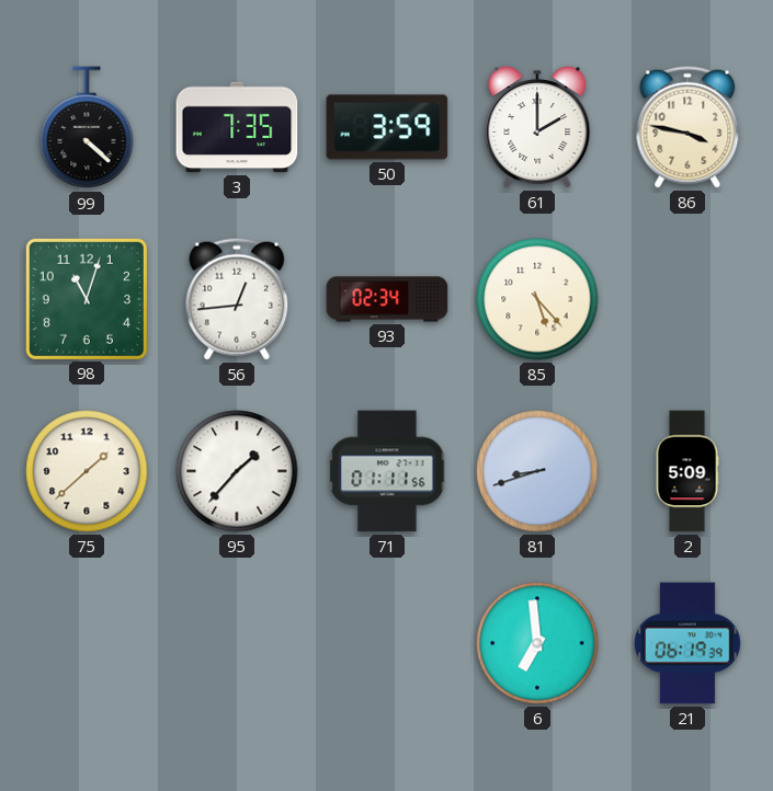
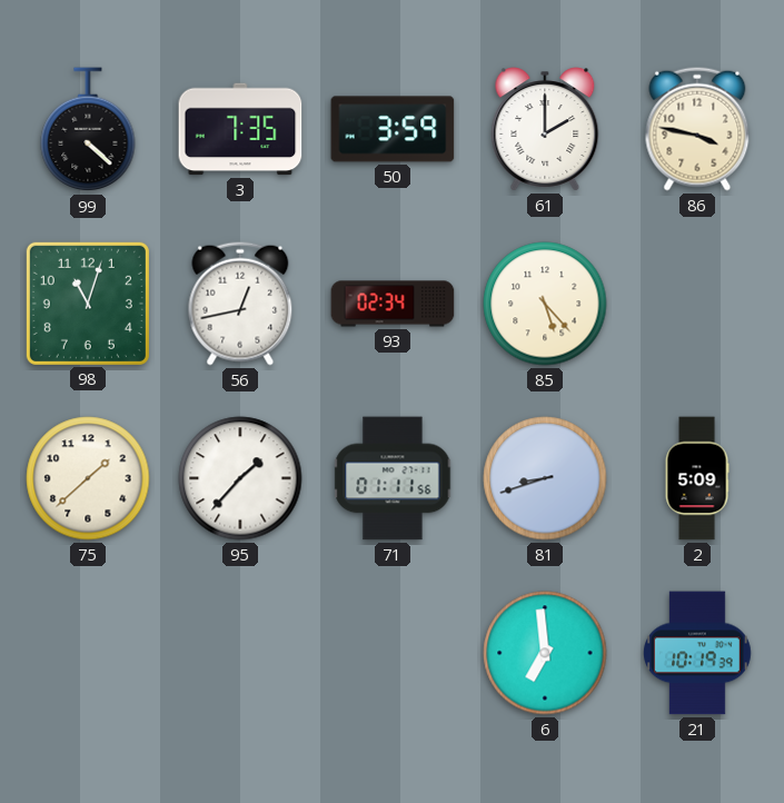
56: 12:44 -> 12:43 (240, 304)
21: 06:19 -> 10:19 (698, 653)
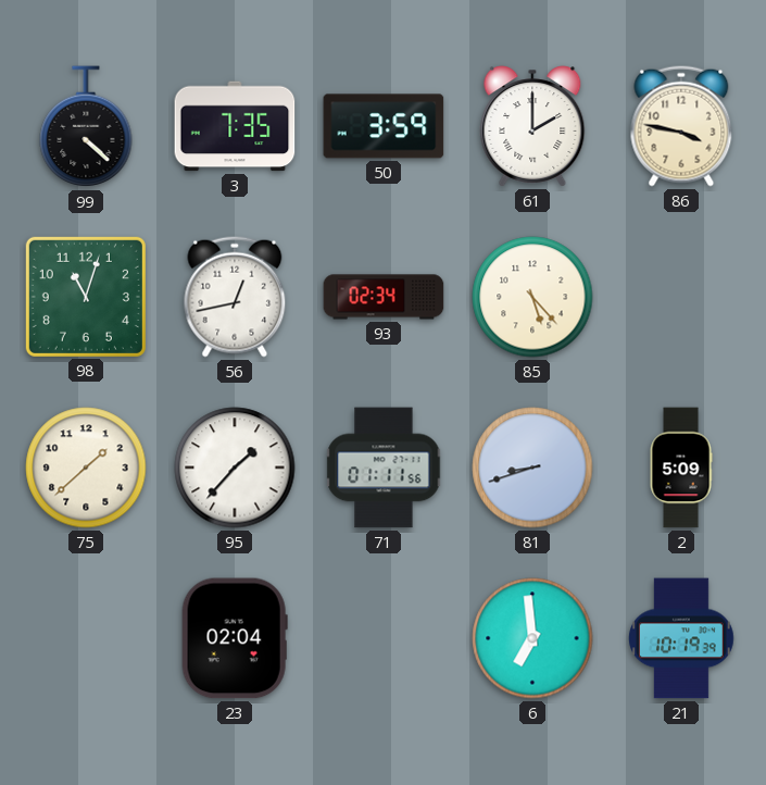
23: none -> 02:04 (235, 638)
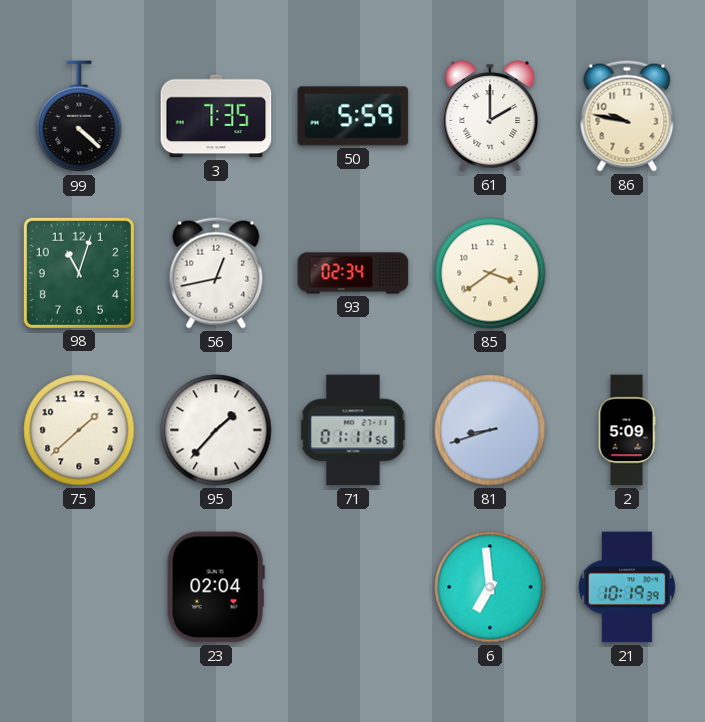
50: 3:59 -> 5:59 (353, 116)
86: 3:47 -> 9:47 (627, 116)
85: 5:23 -> 3:39 (490, 273)
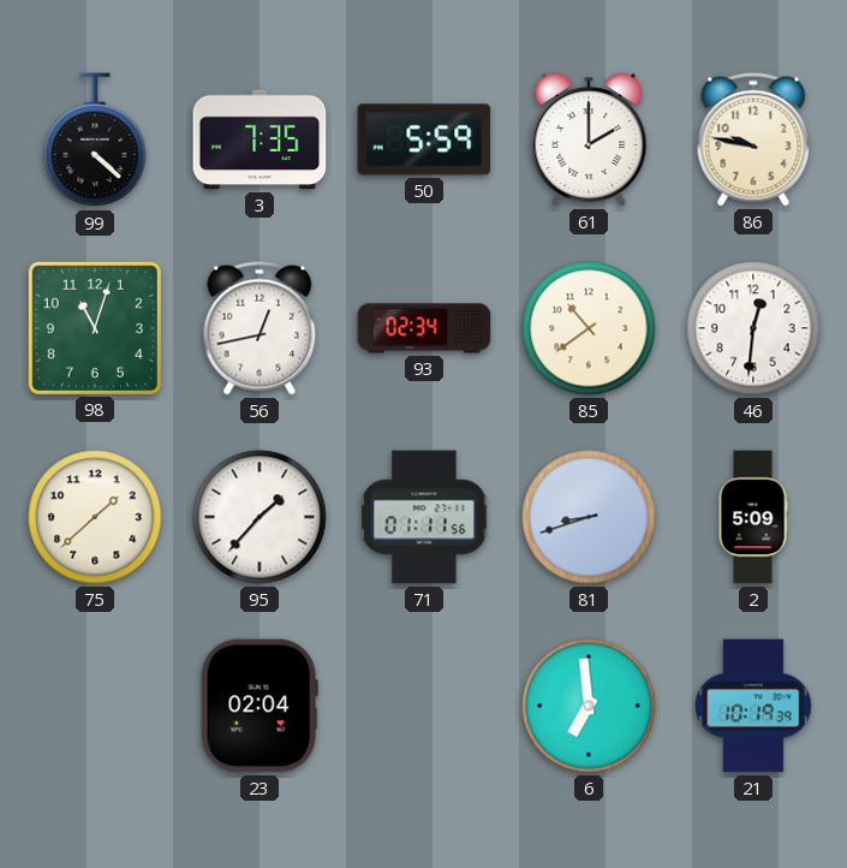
85: 3:39 -> 10:39 (589, 328)
46: none -> 12:31 (753, 328)
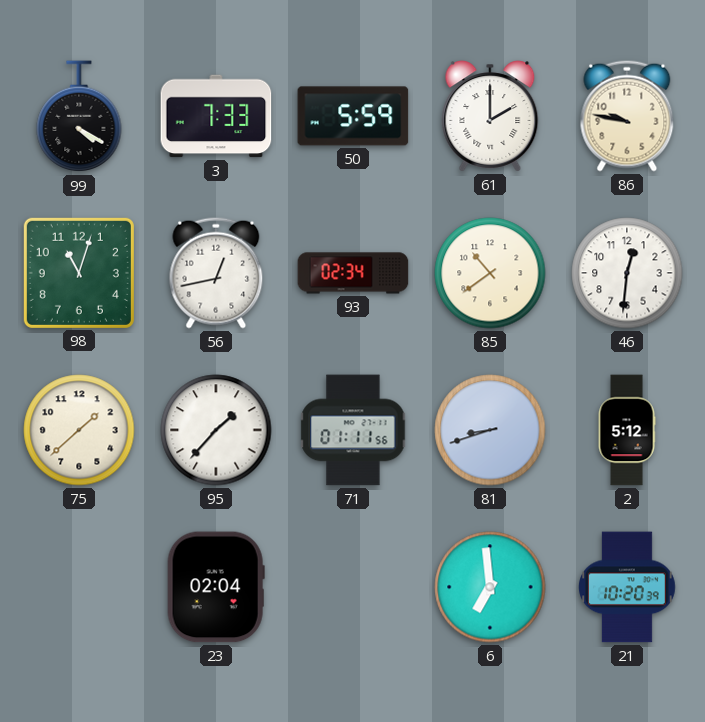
99: 4:22 -> 4:20 (79, 117)
3: 7:35 -> 7:33 (216, 116)
2: 5:09 -> 5:12 (627, 430)
21: 10:19 -> 10:20 (628, 587)
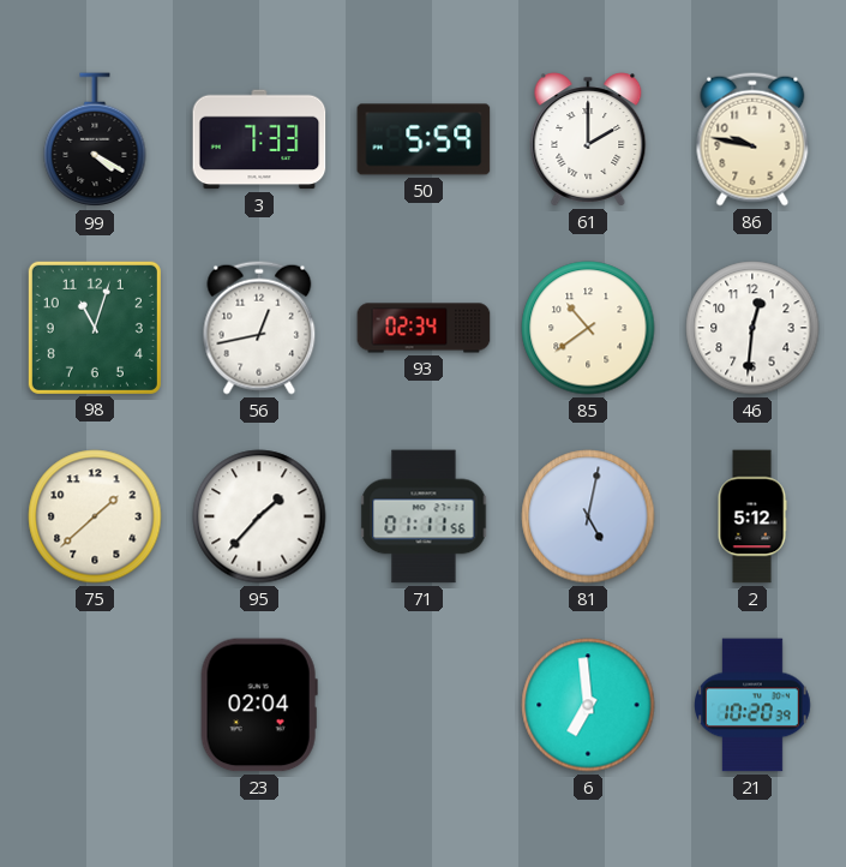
81: 8:42 -> 5:02 (588, 516)
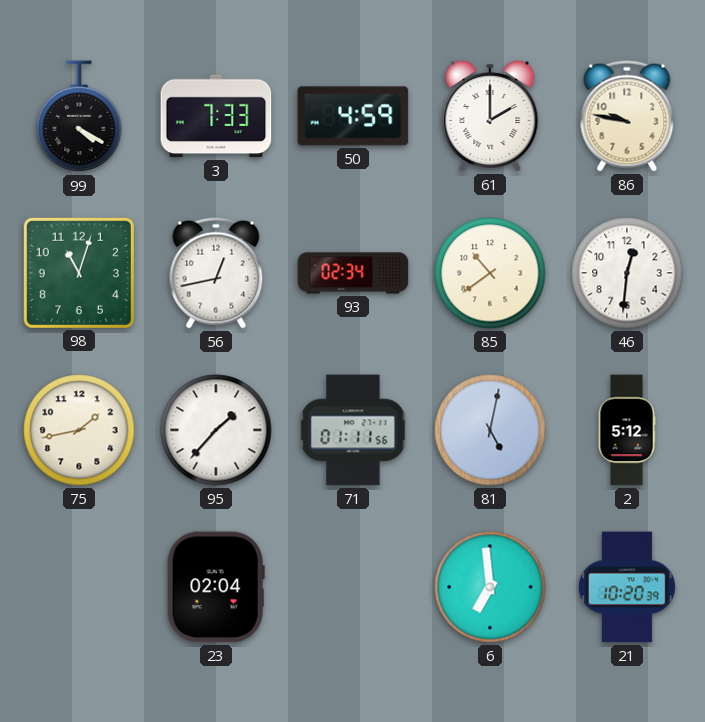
50: 5:59 -> 4:59 (353, 116)
75: 1:38 -> 1:43 (79, 430)
